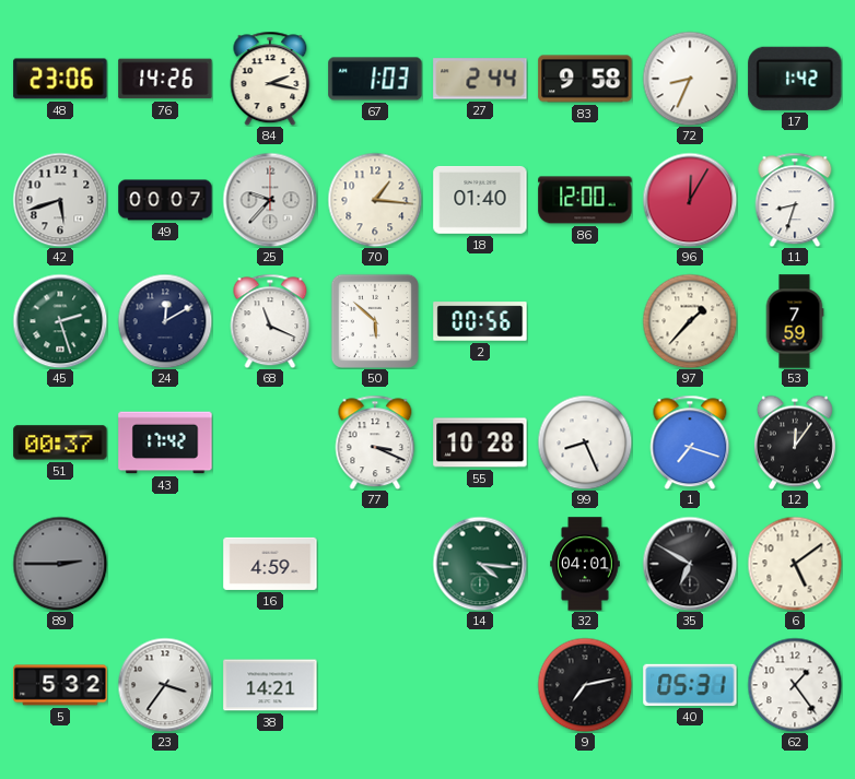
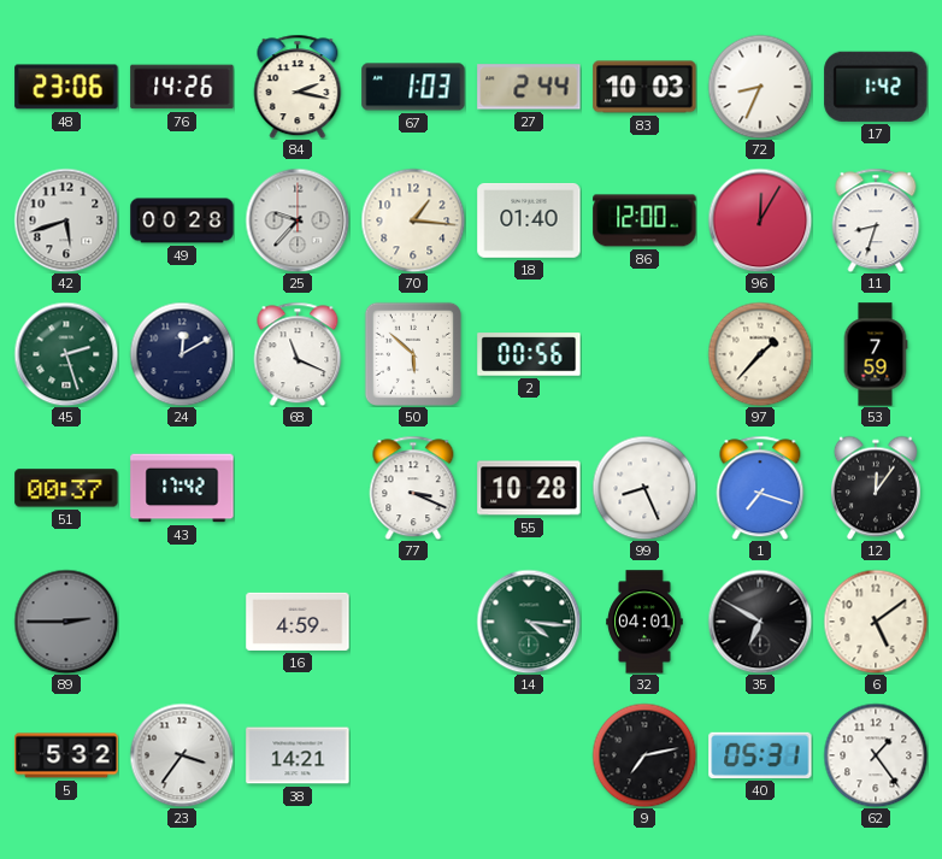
83: 9:58 -> 10:03 (644, 87)
49: 00:07 -> 00:28 (182, 220)
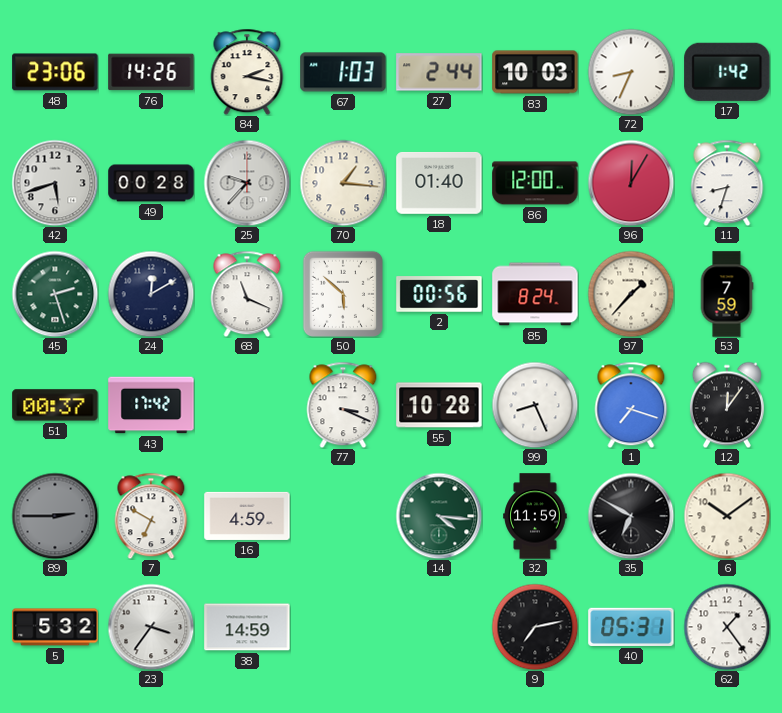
85: none -> 8:24 (535, 294)
7: none -> 6:50 (151, 516)
32: 04:01 -> 11:59 (535, 516)
6: 5:09 -> 10:09 (727, 516)
38: 14:21 -> 14:59 (247, 627)
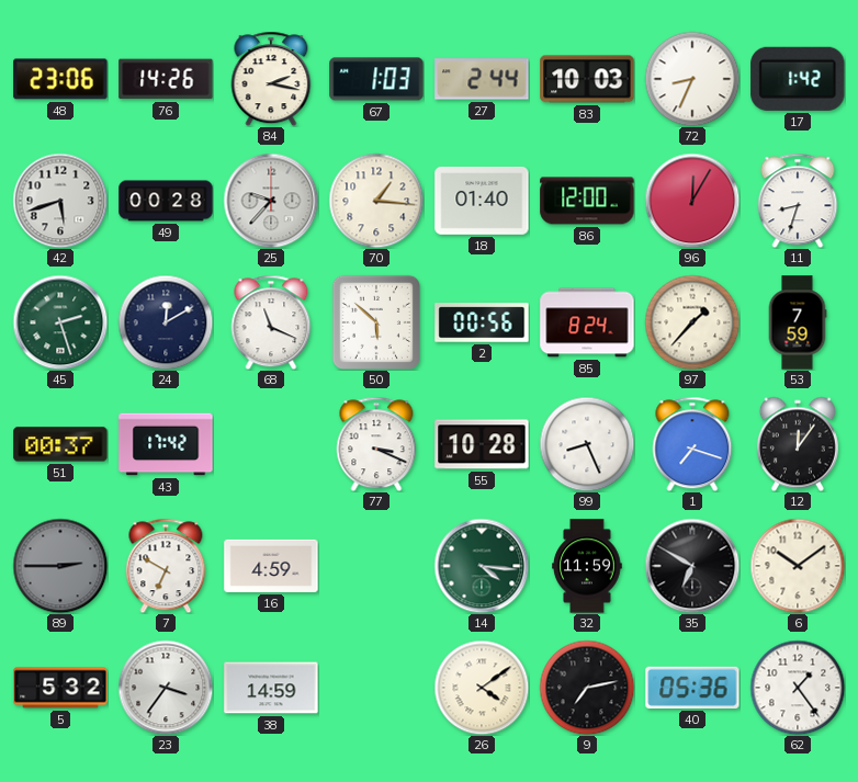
26: none -> 4:09 (482, 688)
40: 05:31 -> 05:36 (692, 688)
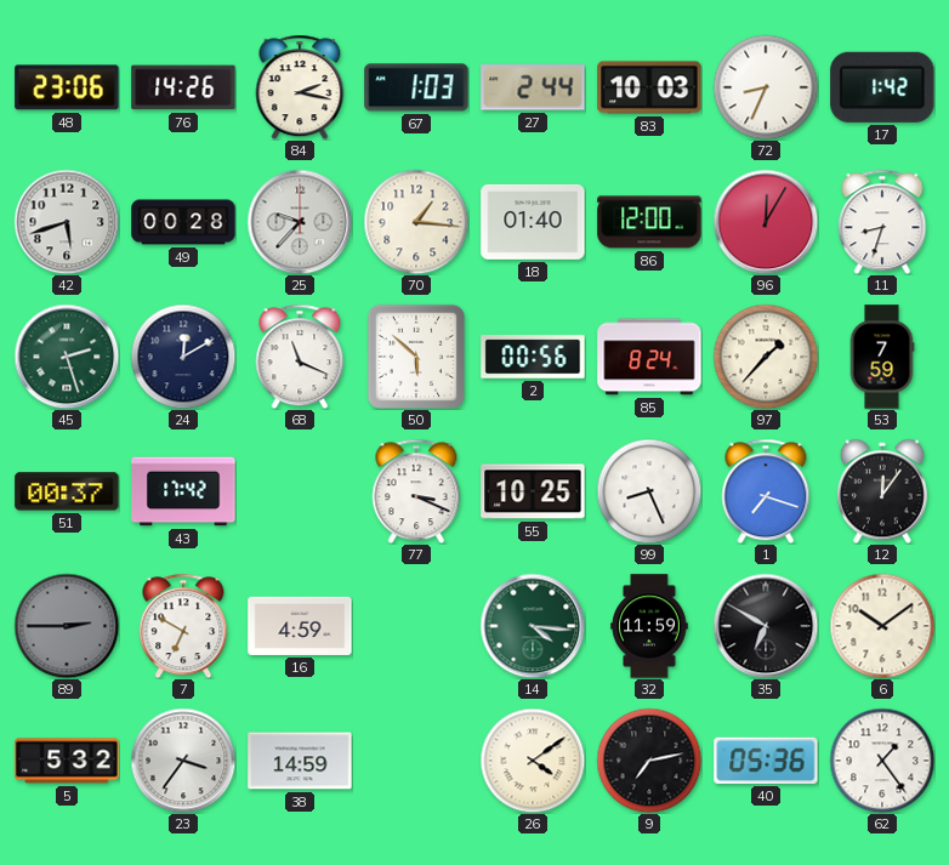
55: 10:28 -> 10:25 (533, 491)
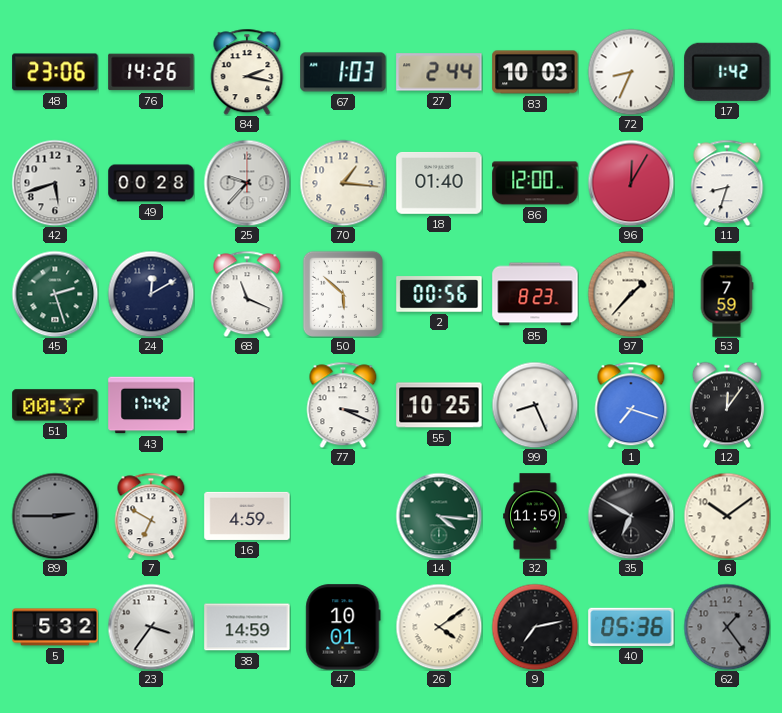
85: 8:24 -> 8:23 (535, 294)
47: none -> 10:01 (343, 627)
62 dial: white -> grey (727, 627)
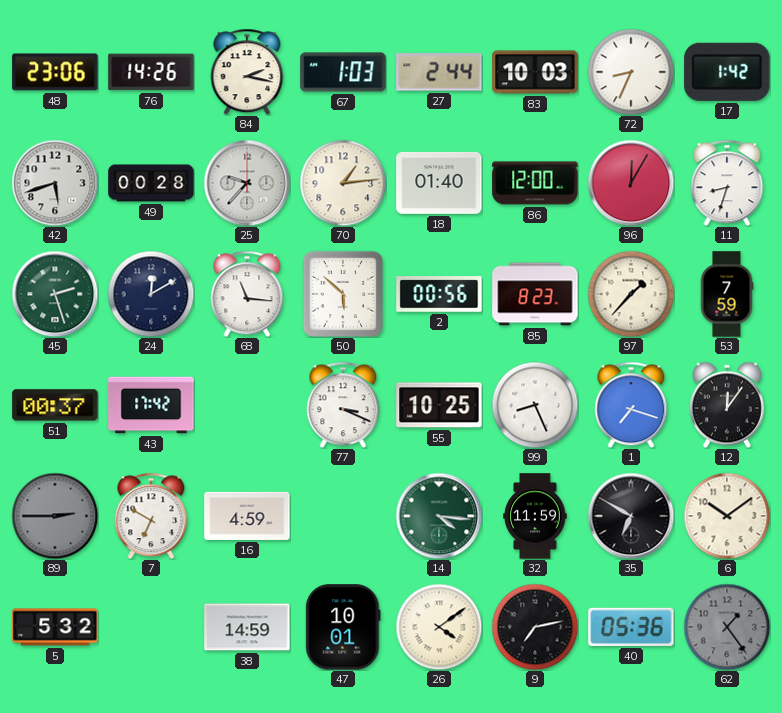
70: 1:16 -> 1:14 (343, 183)
68: 11:19 -> 11:16 (247, 294)
23: 3:36 -> none (151, 627)
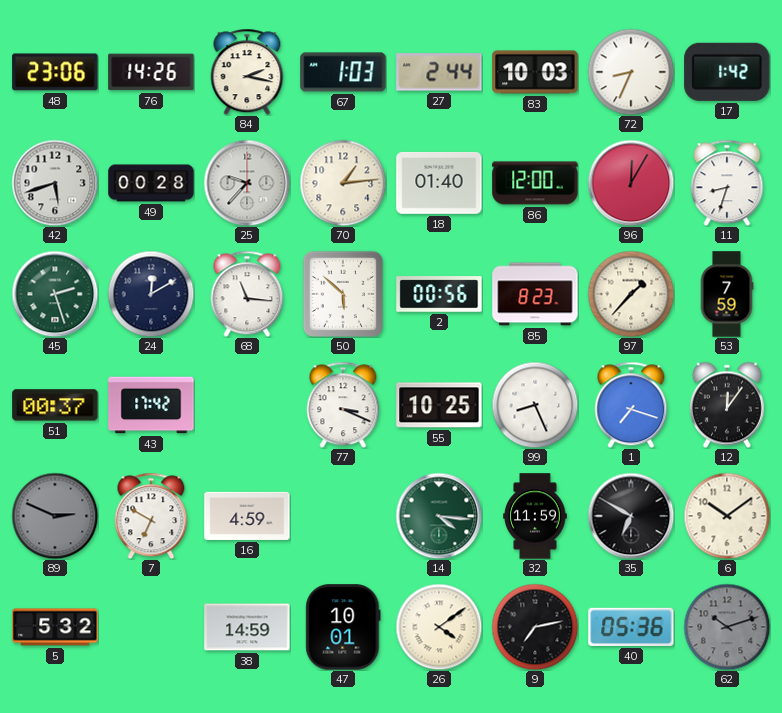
89: 2:45 -> 2:49 (55, 516)
62: 1:24 -> 10:12 (727, 627)
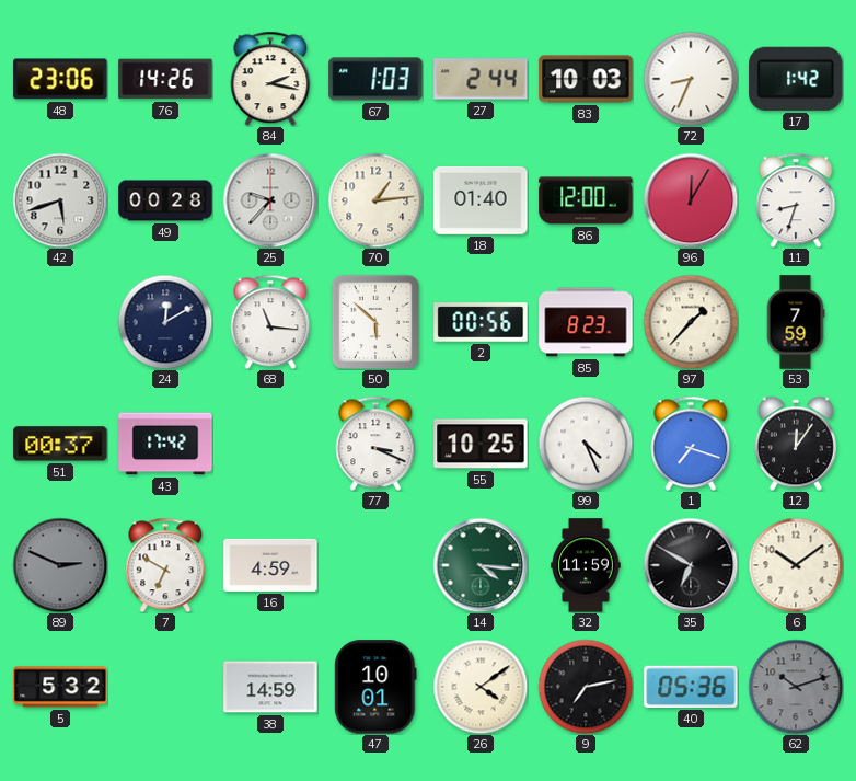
45: 2:27 -> none (55, 294)
99: 8:26 -> 4:26 (586, 444)
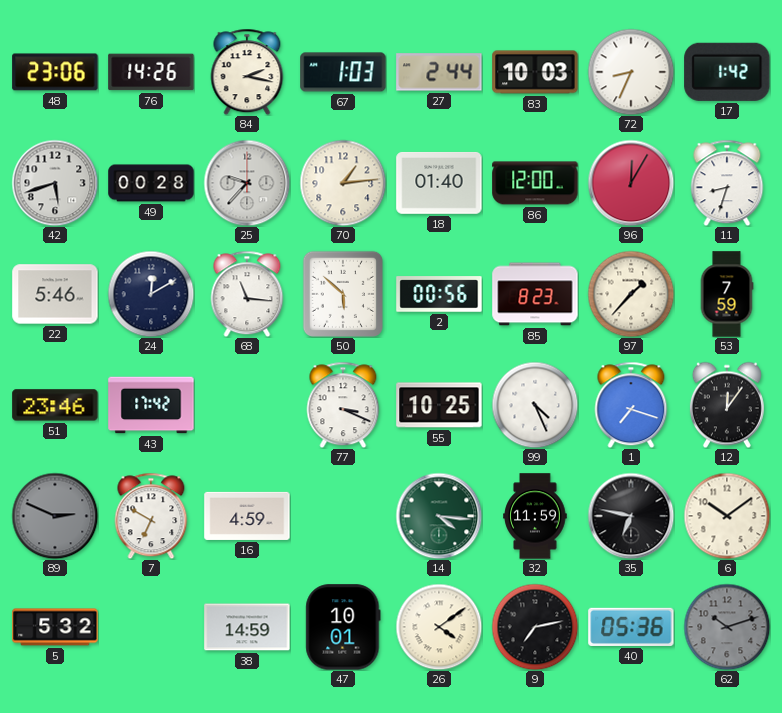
22: none -> 5:46 (55, 294)
51: 00:37 -> 23:46 (55, 405)
35: 6:50 -> 6:47 (631, 516)
